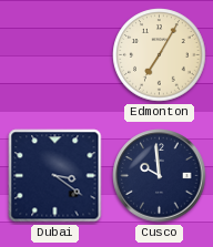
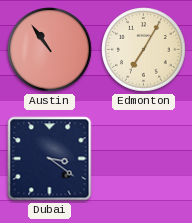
Austin: none -> 10:54 (50, 50)
Cusco: 9:59 -> none (160, 176)
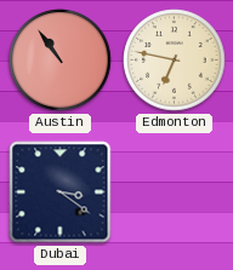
Edmonton: 7:05 -> 6:47 (175, 61)
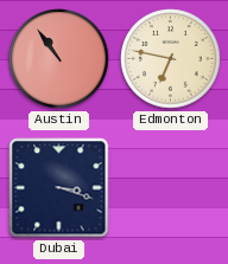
Dubai: 3:21 -> 3:18 (59, 188)
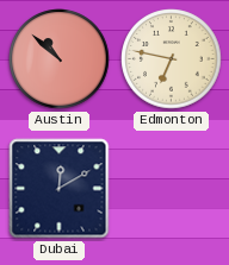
Austin: 10:54 -> 10:52 (60, 59)
Dubai: 3:18 -> 12:10 (60, 189)
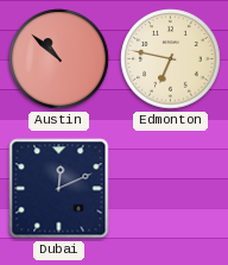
Dubai: 12:10 -> 12:11 (59, 189)
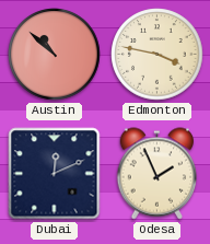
Edmonton: 6:47 -> 3:47 (157, 55)
Odesa: none -> 1:56 (157, 174)
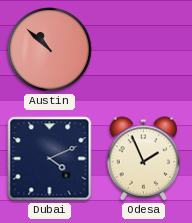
Edmonton: 3:47 -> none (157, 55)
Dubai: 12:11 -> 4:11 (50, 159)
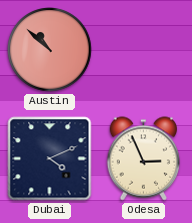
Odesa: 1:56 -> 2:56 (144, 159)
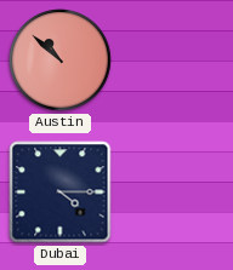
Dubai: 4:11 -> 4:15 (61, 193)
Odesa: 2:56 -> none (144, 159)
